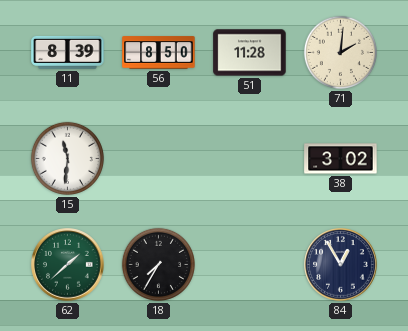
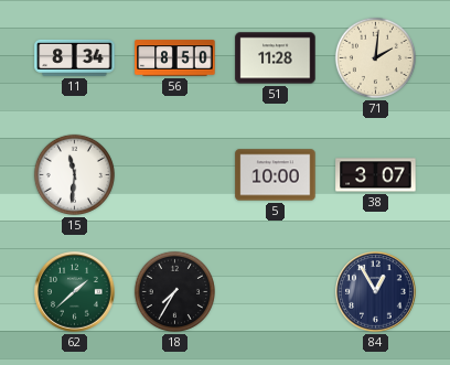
11: 8:39 -> 8:34 (75, 57)
5: none -> 10:00 (276, 175)
38: 3:02 -> 3:07 (376, 175)
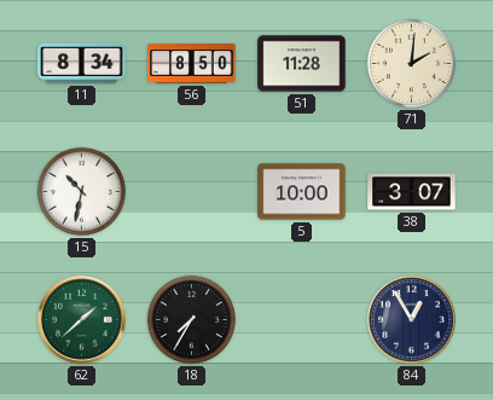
15: 11:31 -> 10:32 (81, 191)
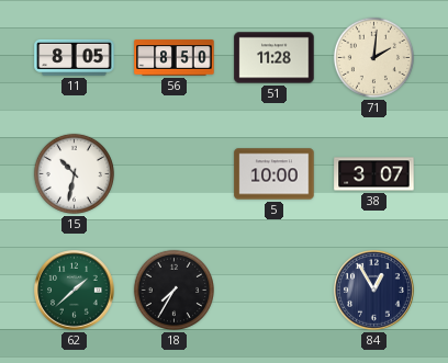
11: 8:34 -> 8:05 (75, 57)
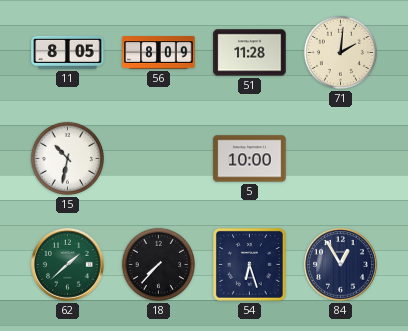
56: 8:50 -> 8:09 (159, 53)
38: 3:07 -> none (374, 174)
18: 7:35 -> 7:37 (158, 264)
54: none -> 6:27 (249, 264)
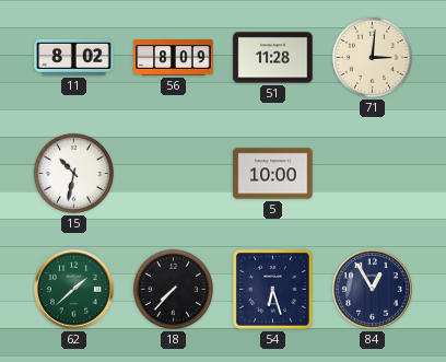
11: 8:05 -> 8:02 (74, 57)
71: 2:01 -> 3:01 (372, 57)
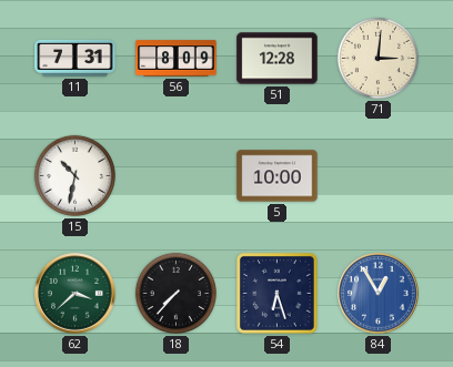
11: 8:02 -> 7:31 (75, 58)
51: 11:28 -> 12:28 (278, 59)
62: 1:38 -> 3:38 (75, 294)
84 dial: navy -> blue (379, 294)
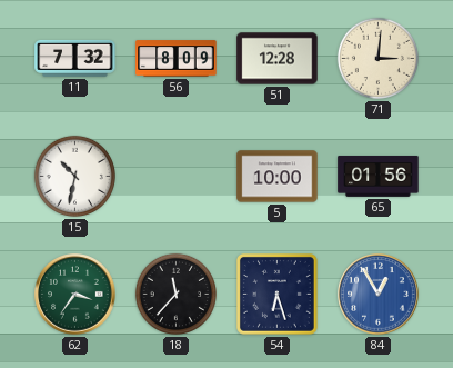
11: 7:31 -> 7:32 (75, 58)
65: none -> 01:56 (379, 176)
62: 3:38 -> 3:36 (75, 295)
18: 7:37 -> 11:37 (175, 294)
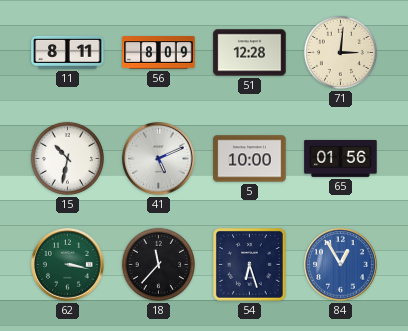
11: 7:32 -> 8:11 (68, 52)
41: none -> 5:11 (159, 159)
62: 3:36 -> 3:17 (68, 265)
